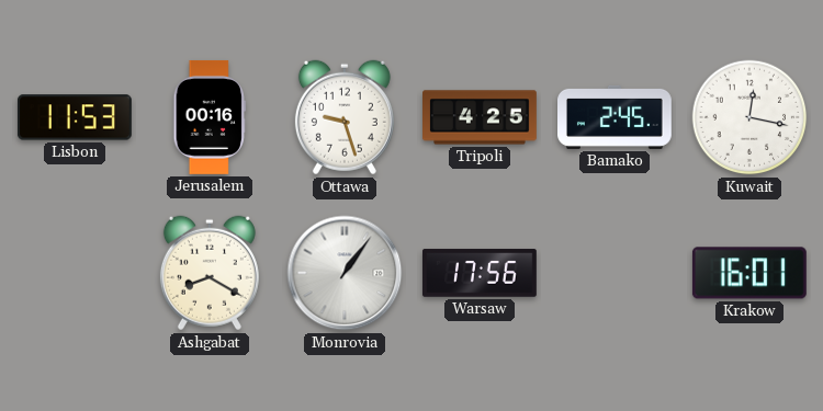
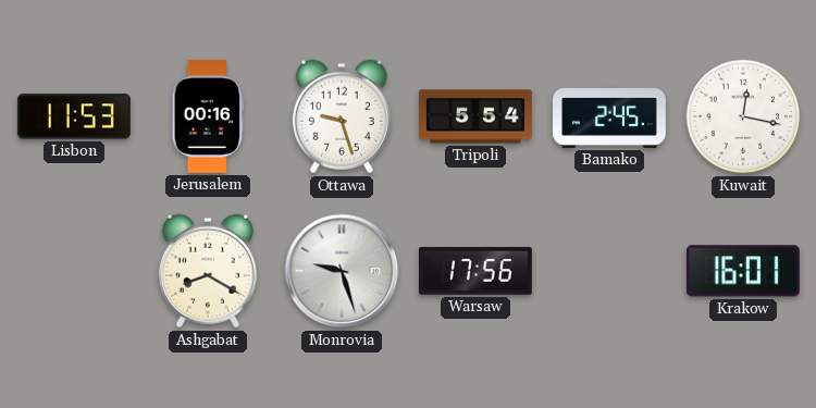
Tripoli: 4:25 -> 5:54 (477, 116)
Monrovia: 1:06 -> 9:27 (342, 271)
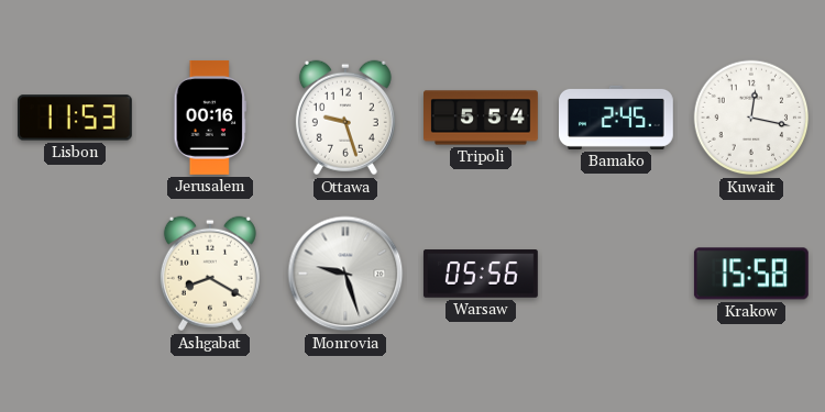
Warsaw: 17:56 -> 05:56 (481, 274)
Krakow: 16:01 -> 15:58 (751, 274)
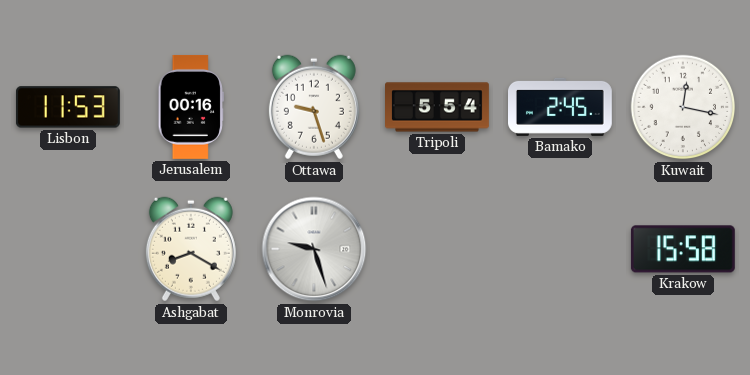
Warsaw: 05:56 -> none (481, 274)
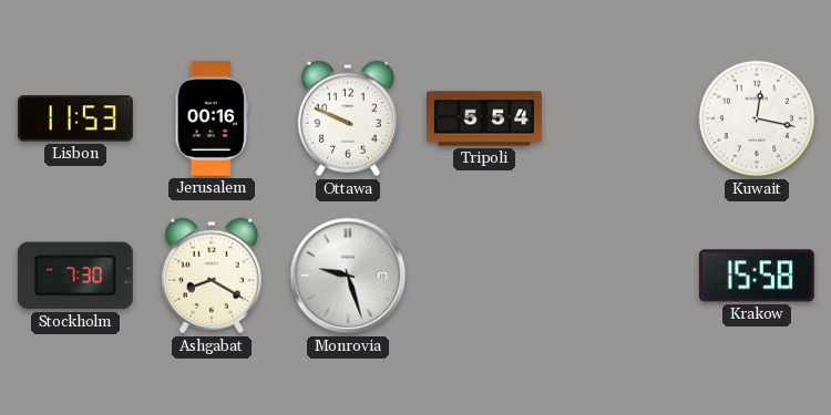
Ottawa: 9:27 -> 9:49 (348, 118)
Bamako: 2:45 -> none (561, 107)
Stockholm: none -> 7:30 (75, 276)
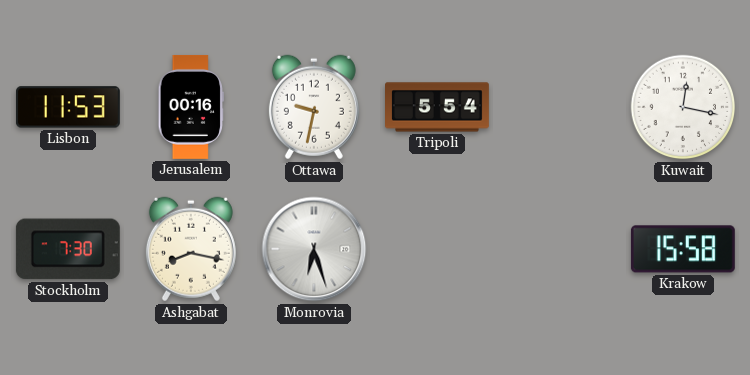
Ottawa: 9:49 -> 9:32 (314, 107)
Ashgabat: 8:20 -> 8:17 (191, 249)
Monrovia: 9:27 -> 6:27 (314, 249)
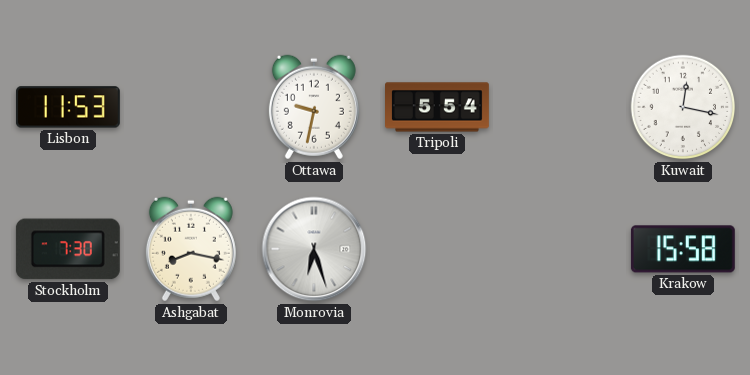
Jerusalem: 00:16 -> none (191, 107)
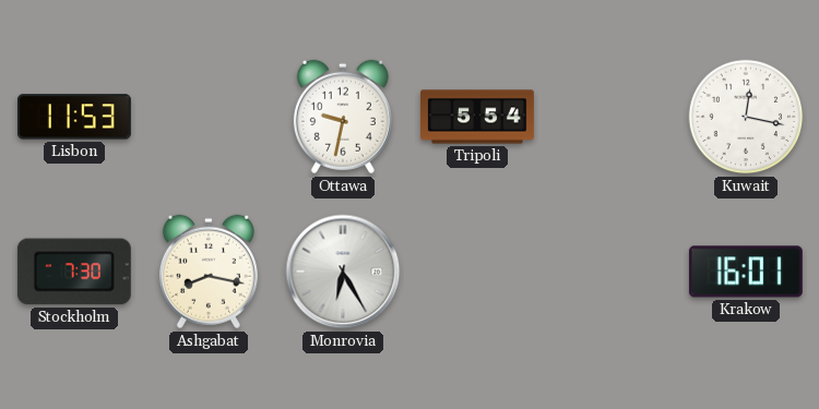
Monrovia: 6:27 -> 6:25 (343, 272)
Krakow: 15:58 -> 16:01 (746, 272)
